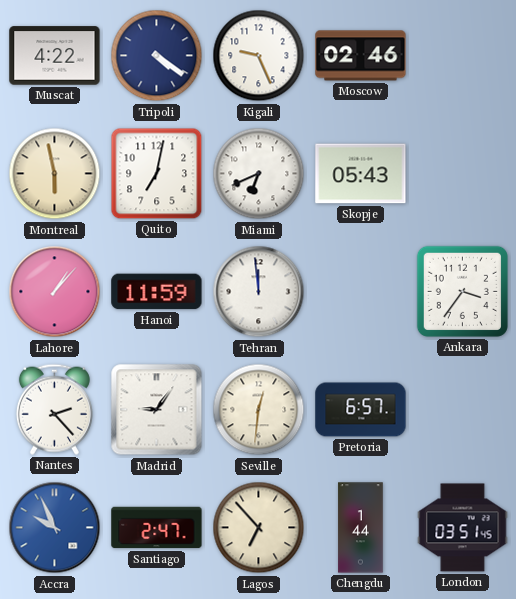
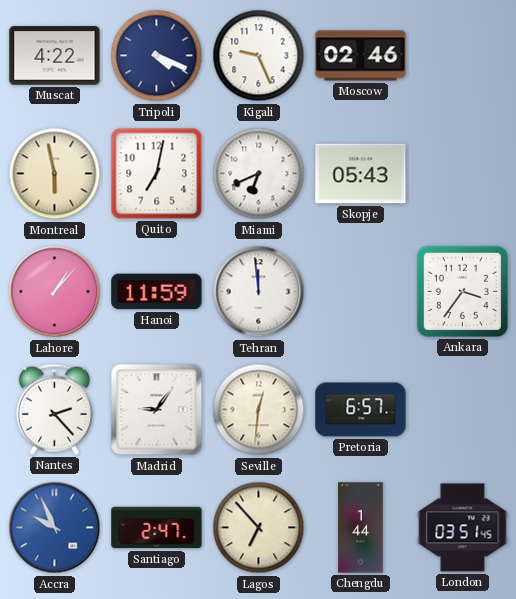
Tripoli: 4:21 -> 4:19 (157, 56)
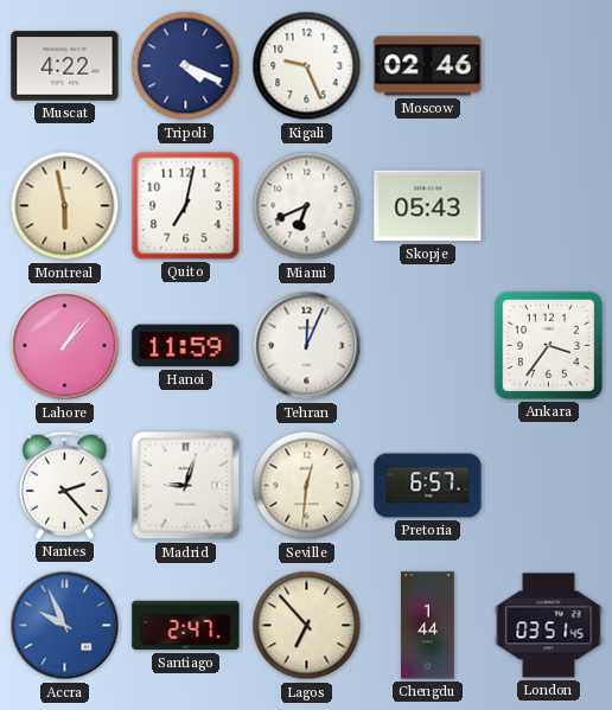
Tehran: 11:59 -> 12:04 (307, 346)
Madrid: 9:06 -> 9:03 (186, 486)
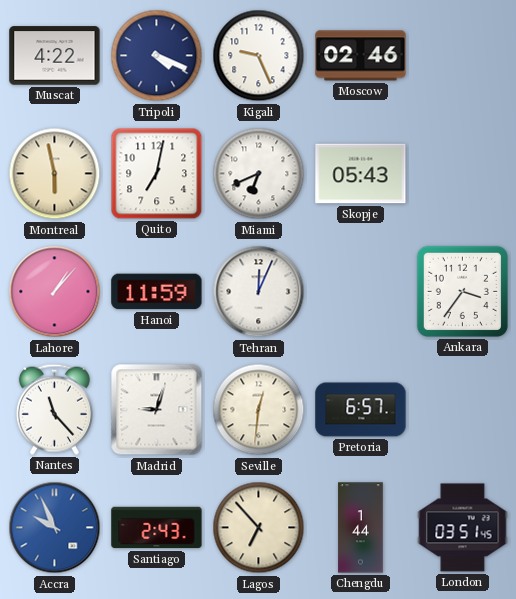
Nantes: 2:23 -> 11:23 (54, 409)
Santiago: 2:47 -> 2:43 (157, 528)
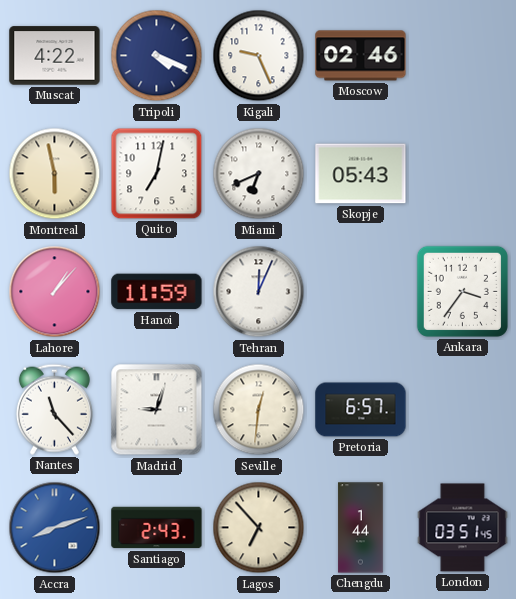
Accra: 9:56 -> 8:12 (55, 528)
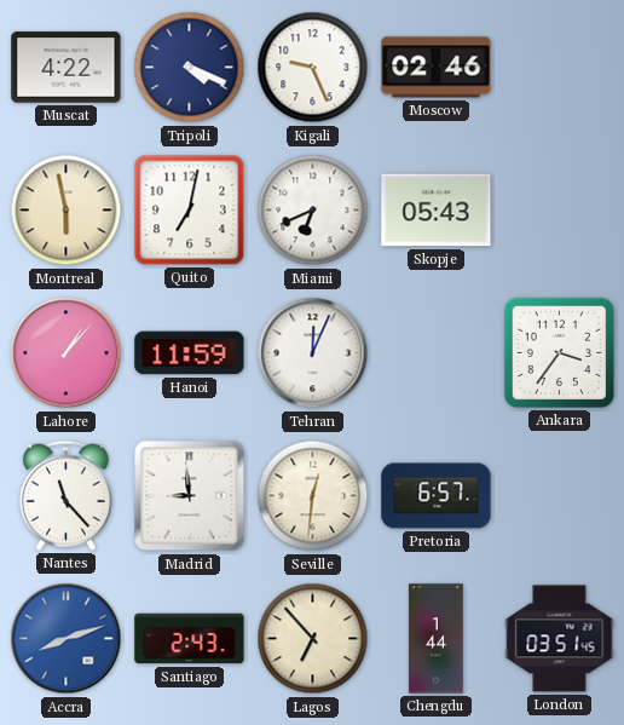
Madrid: 9:03 -> 8:59 (190, 496)
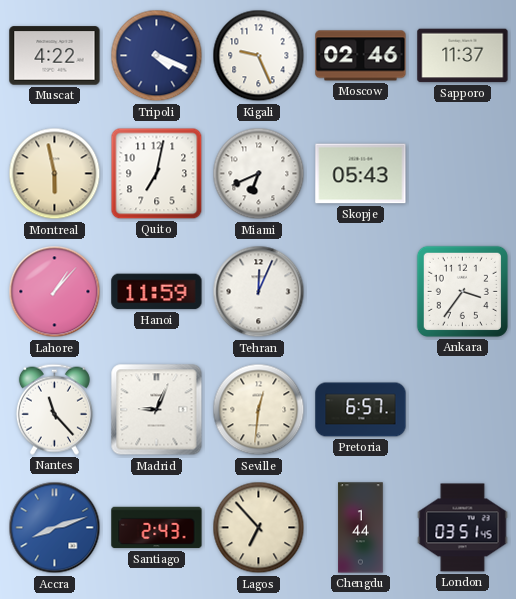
Sapporo: none -> 11:37 (463, 56)
Madrid: 8:59 -> 9:04 (157, 410)
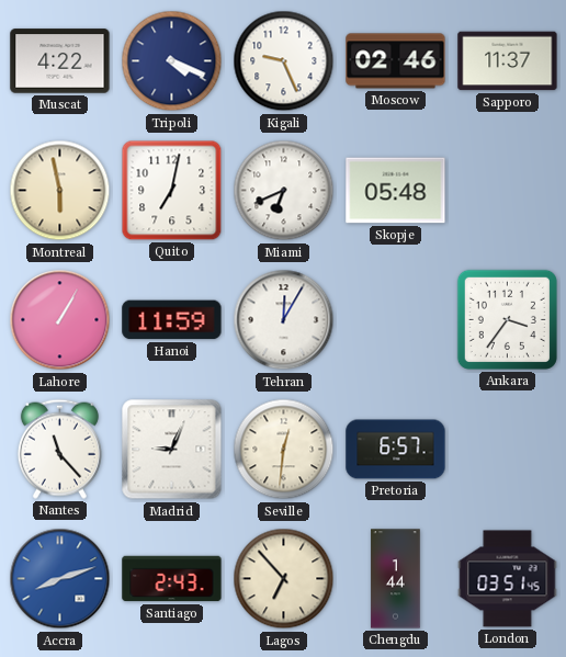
Skopje: 05:43 -> 05:48 (396, 191)
Lahore: 1:07 -> 1:05 (60, 320)
Tehran: 12:04 -> 12:05 (284, 320)
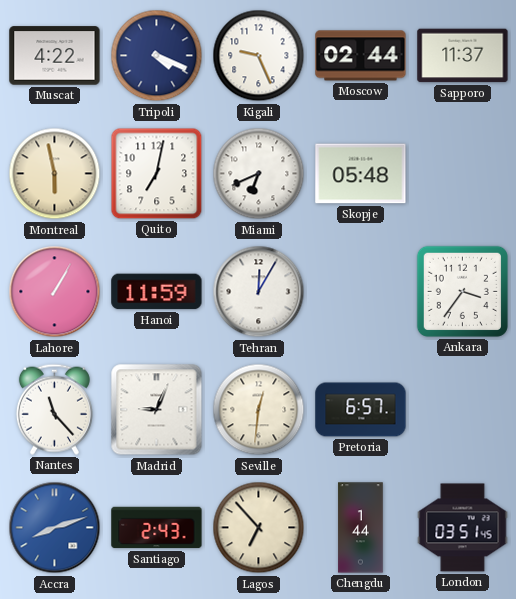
Moscow: 02:46 -> 02:44 (361, 56)
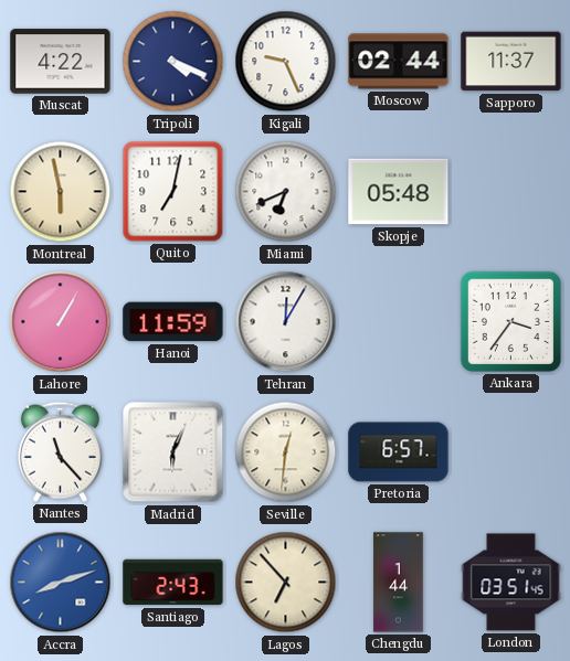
Madrid: 9:04 -> 6:04 (173, 452)
